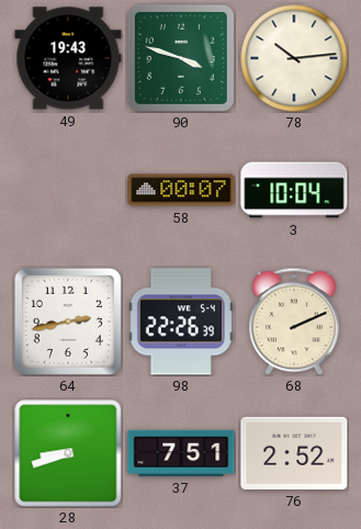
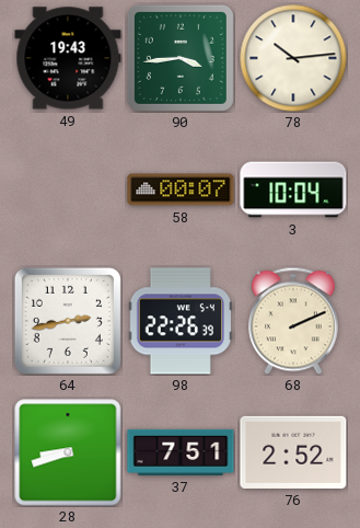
90: 3:48 -> 3:44 (181, 58)
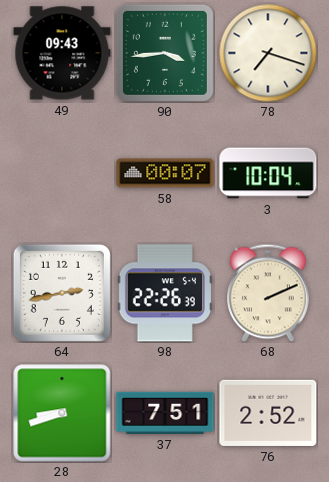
49: 19:43 -> 09:43 (62, 53)
78: 10:14 -> 7:18 (268, 53)
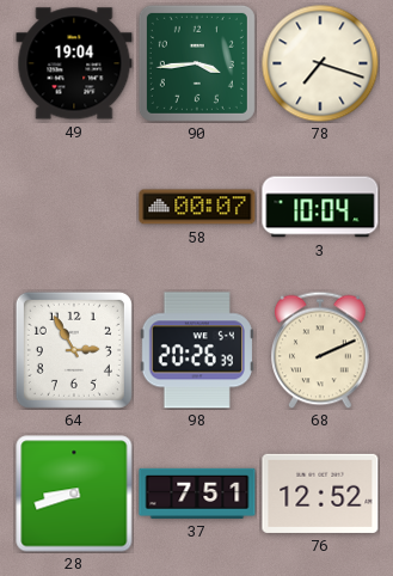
49: 09:43 -> 19:04 (74, 63)
64: 2:43 -> 2:55 (74, 350)
98: 22:26 -> 20:26 (197, 350)
76: 2:52 -> 12:52 (320, 494)
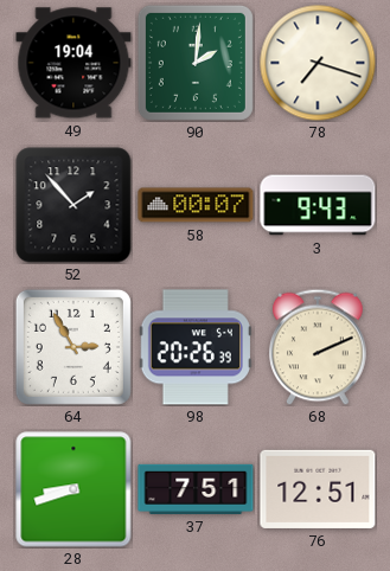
90: 3:44 -> 2:01 (196, 63)
52: none -> 1:53 (73, 205)
3: 10:04 -> 9:43 (318, 205)
76: 12:52 -> 12:51 (318, 489)
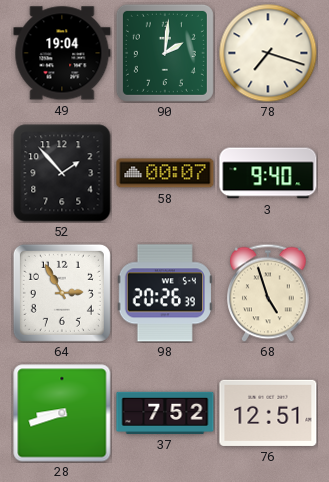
3: 9:43 -> 9:40 (268, 173)
68: 2:11 -> 4:57 (268, 293)
37: 7:51 -> 7:52 (165, 413)
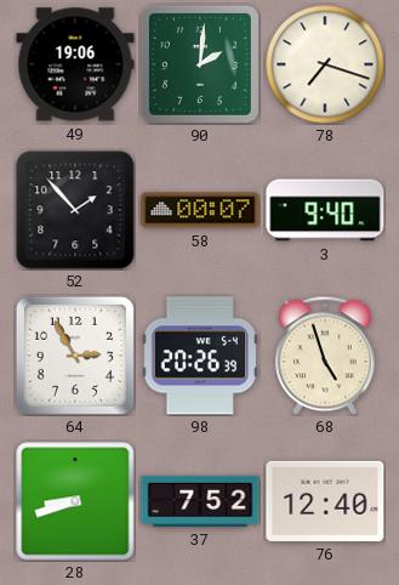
49: 19:04 -> 19:06 (75, 64)
76: 12:51 -> 12:40 (325, 501)
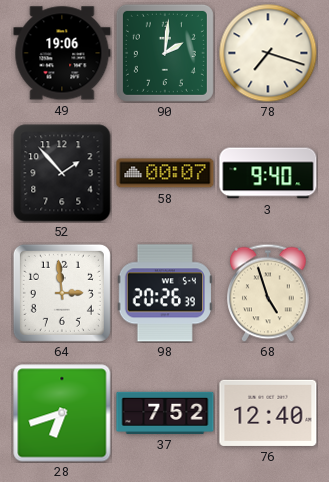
64: 2:55 -> 2:59 (62, 293)
28: 8:42 -> 6:42 (62, 413)
